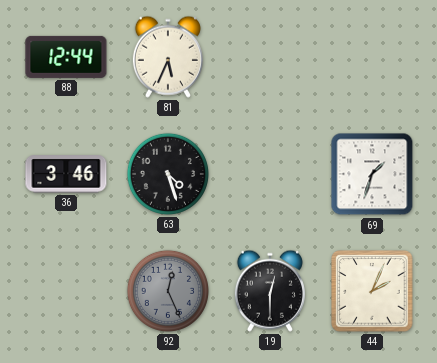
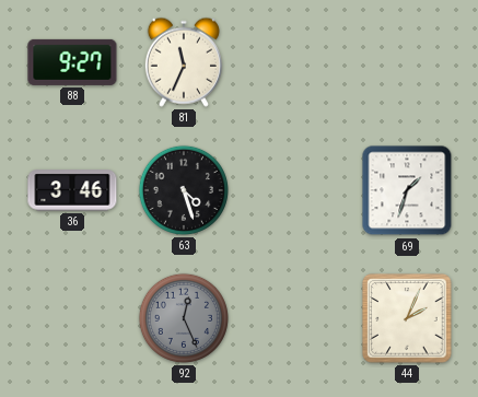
88: 12:44 -> 9:27 (72, 62)
81: 5:34 -> 11:34 (184, 62)
19: 12:30 -> none (270, 291)
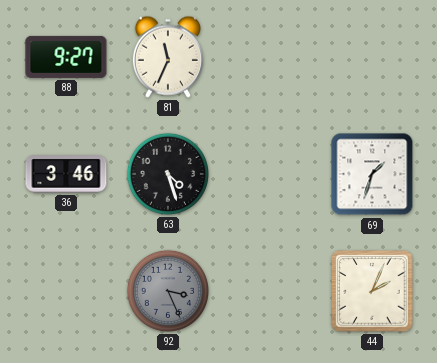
92: 12:26 -> 3:26 (168, 291)
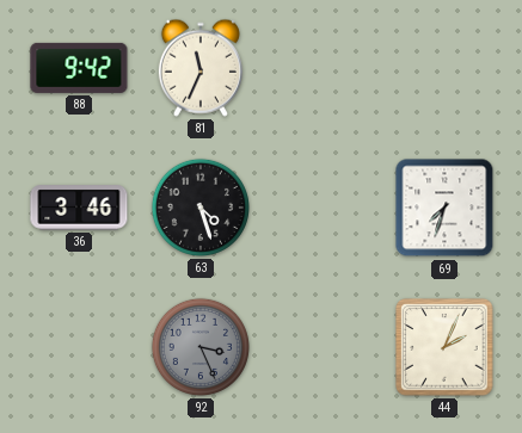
88: 9:27 -> 9:42 (79, 68)
69: 1:33 -> 7:33 (444, 208)
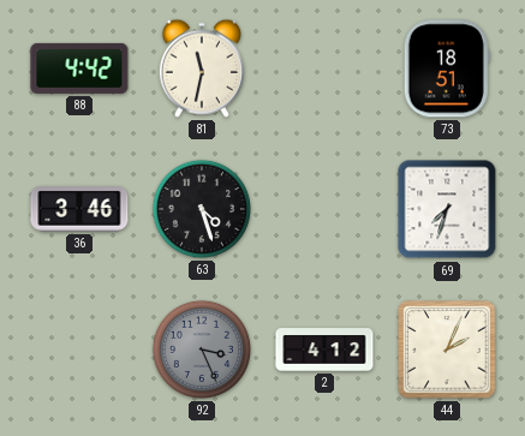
88: 9:42 -> 4:42 (79, 68)
81: 11:34 -> 11:32 (202, 68)
73: none -> 18:51 (447, 68)
2: none -> 4:12 (324, 350)
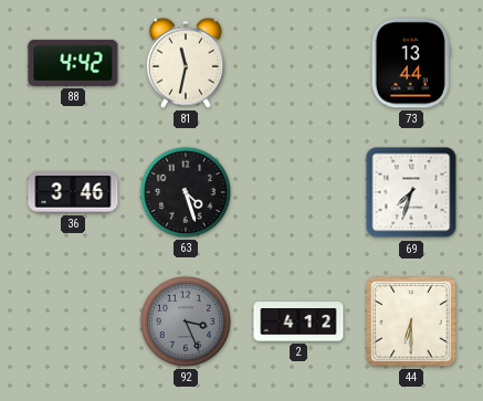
73: 18:51 -> 13:44 (411, 63)
44: 2:04 -> 6:30 (411, 321)
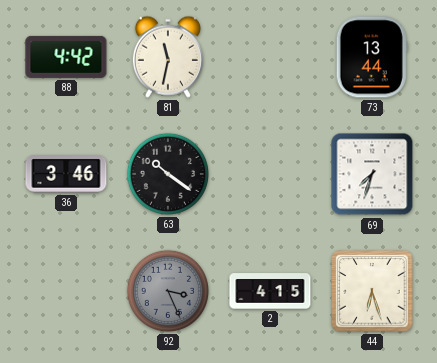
63: 4:27 -> 10:21 (168, 174)
2: 4:12 -> 4:15 (270, 291)
44: 6:30 -> 6:27 (372, 291)
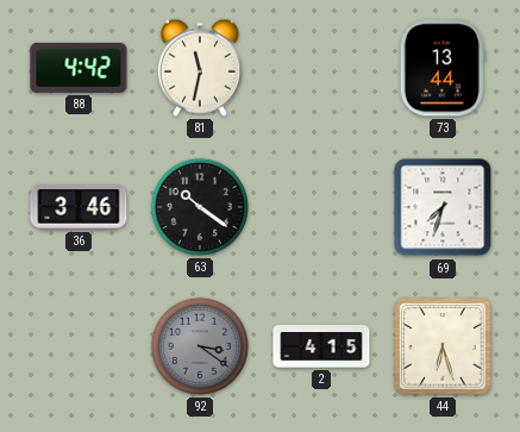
92: 3:26 -> 3:21 (200, 346)
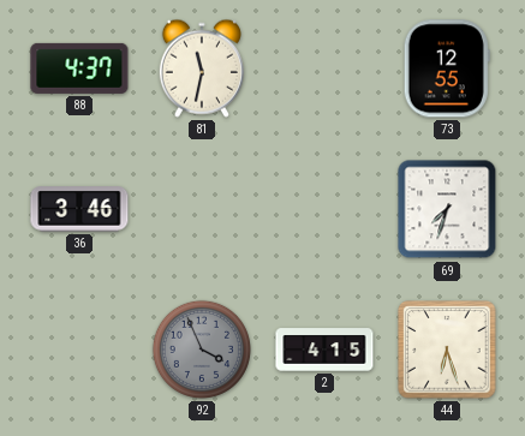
88: 4:42 -> 4:37 (79, 68)
73: 13:44 -> 12:55 (447, 68)
63: 10:21 -> none (200, 207)
92: 3:21 -> 3:56 (202, 350)
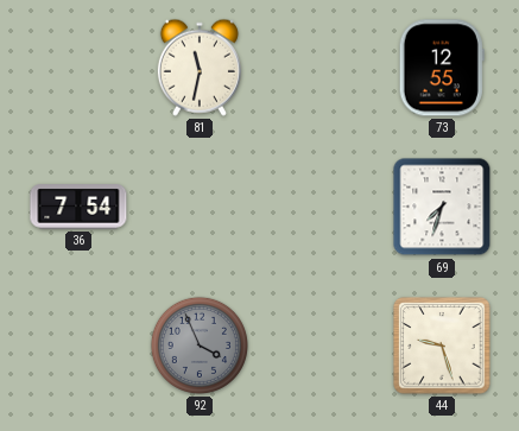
88: 4:37 -> none (79, 68)
36: 3:46 -> 7:54 (78, 207)
2: 4:15 -> none (324, 350)
44: 6:27 -> 9:27 (442, 346)
